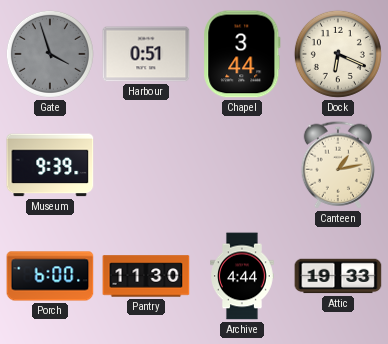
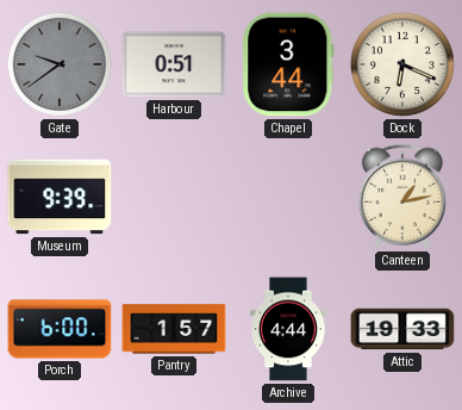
Gate: 3:57 -> 9:39 (60, 64)
Pantry: 11:30 -> 1:57 (174, 329)
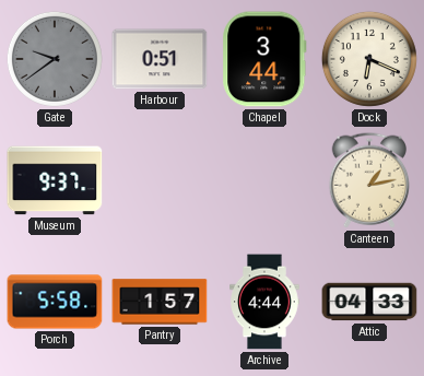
Museum: 9:39 -> 9:37 (55, 180)
Porch: 6:00 -> 5:58 (55, 302)
Attic: 19:33 -> 04:33 (369, 302)
